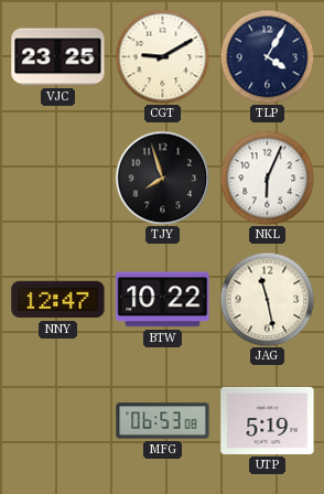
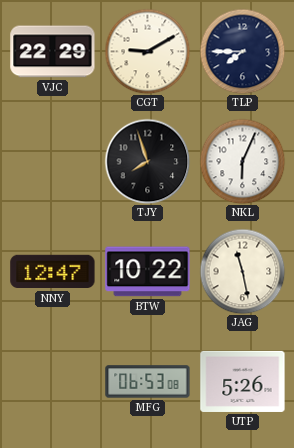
VJC: 23:25 -> 22:29 (53, 52)
TLP: 4:05 -> 7:45 (242, 51)
UTP: 5:19 -> 5:26 (243, 381)
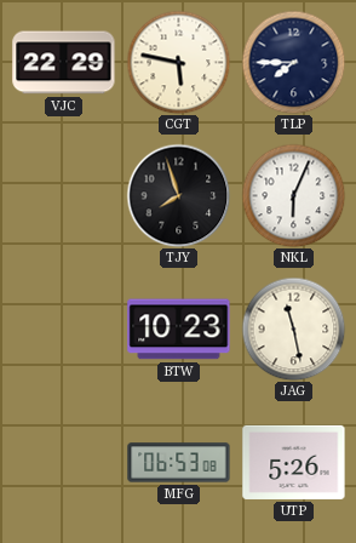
CGT: 9:10 -> 5:47 (178, 62)
NNY: 12:47 -> none (53, 272)
BTW: 10:22 -> 10:23 (179, 330)
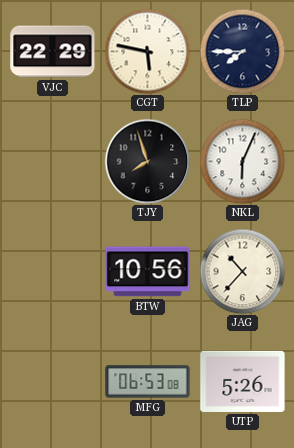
BTW: 10:23 -> 10:56 (148, 272)
JAG: 11:28 -> 10:37 (242, 271)
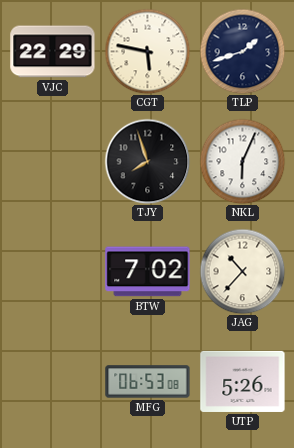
TLP: 7:45 -> 1:42 (242, 51)
BTW: 10:56 -> 7:02 (148, 272)
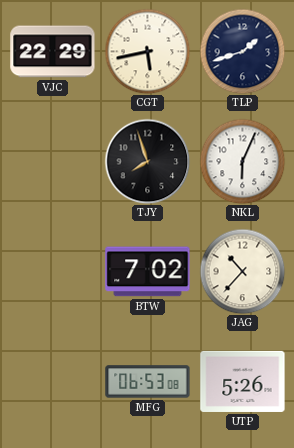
CGT: 5:47 -> 5:43 (147, 51)
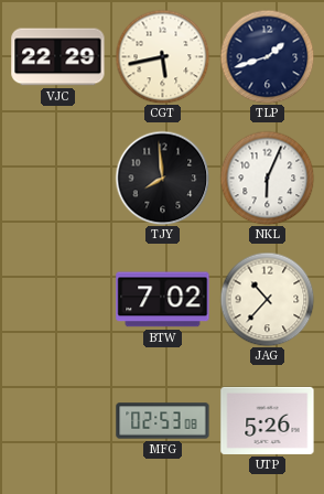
TJY: 7:57 -> 7:59 (162, 178)
MFG: 06:53 -> 02:53 (163, 421)
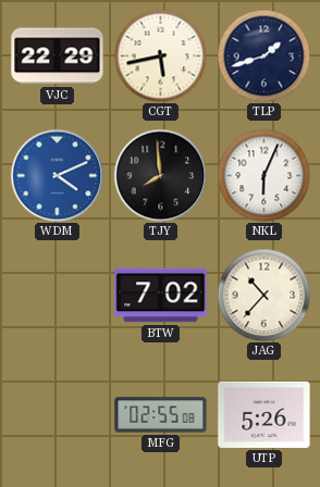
WDM: none -> 4:11 (57, 175)
MFG: 02:53 -> 02:55 (161, 415)
